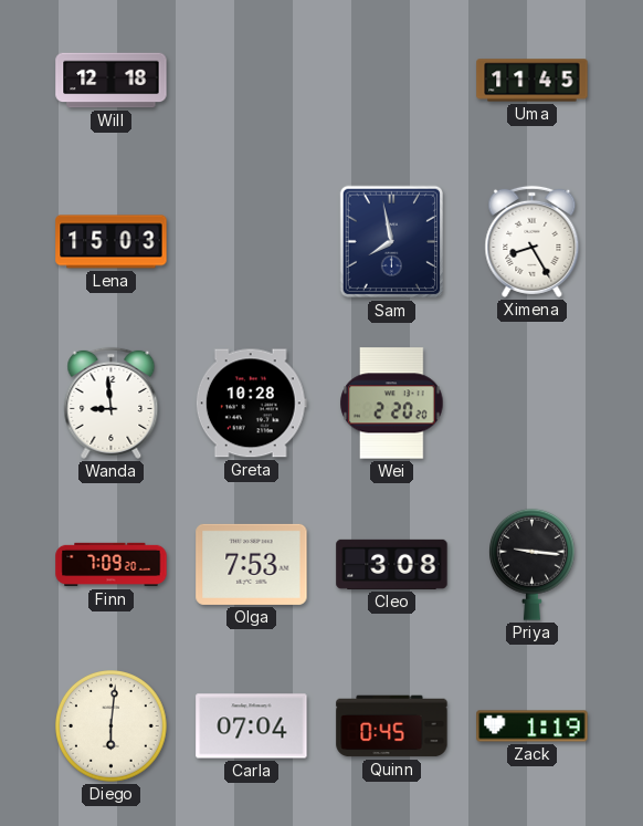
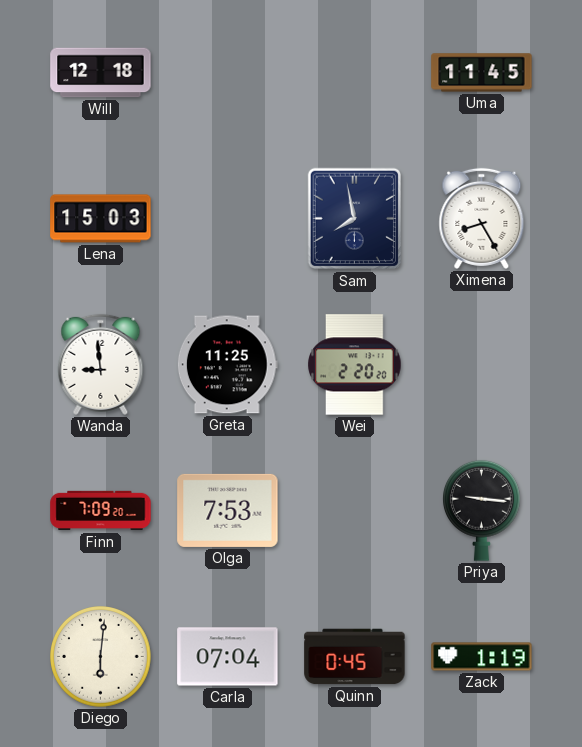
Greta: 10:28 -> 11:25 (227, 365)
Cleo: 3:08 -> none (392, 564)
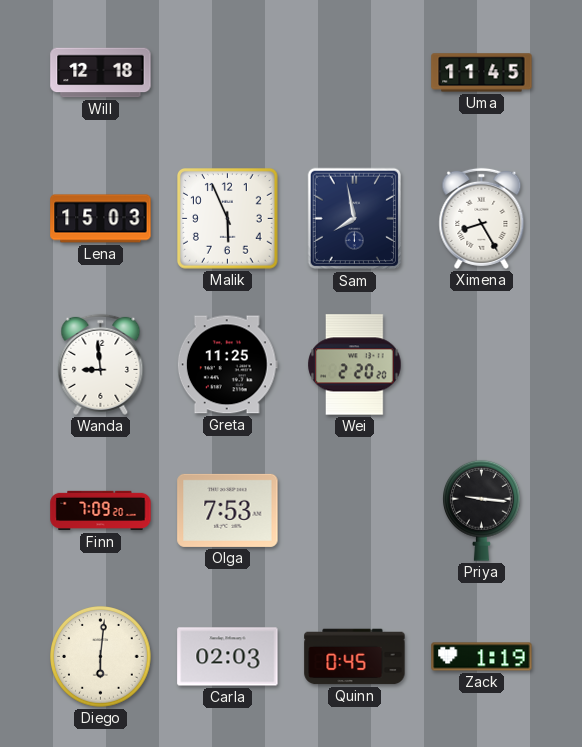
Malik: none -> 5:56 (228, 219)
Carla: 07:04 -> 02:03 (228, 657)
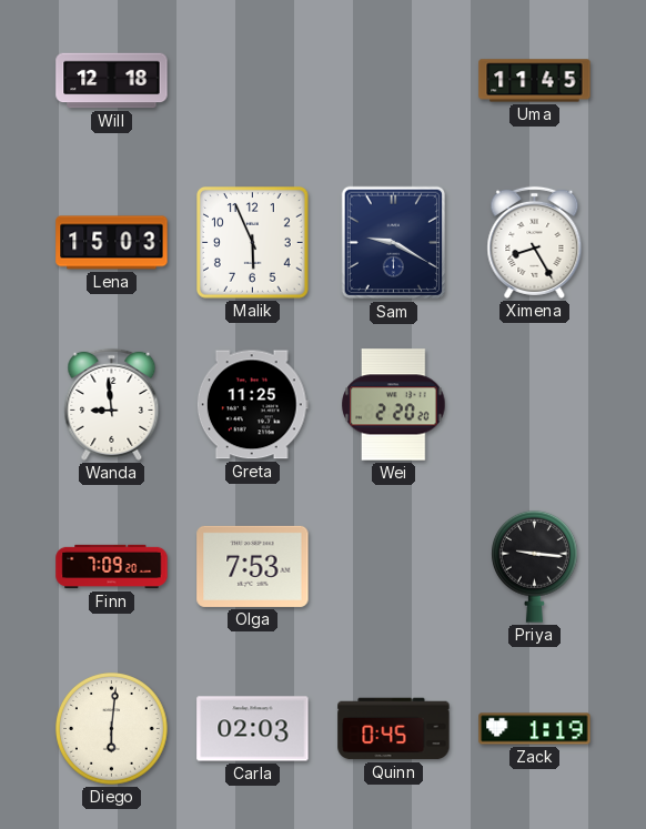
Sam: 7:58 -> 9:20 (393, 243)
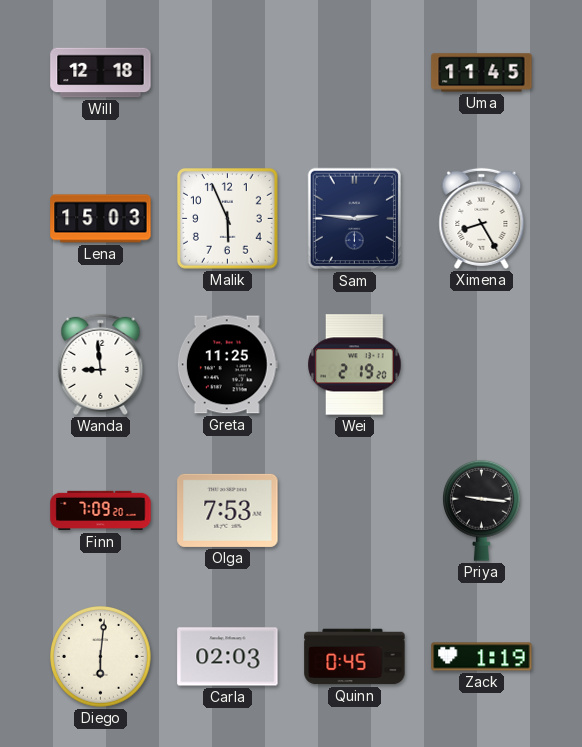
Sam: 9:20 -> 2:46 (354, 219)
Wei: 2:20 -> 2:19 (355, 365)
